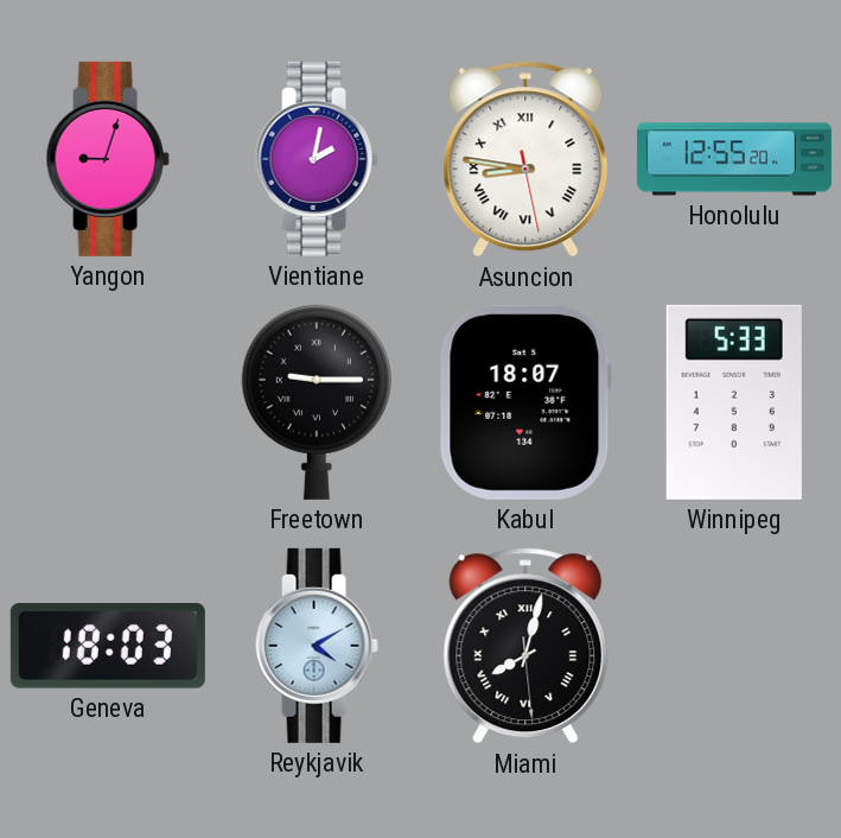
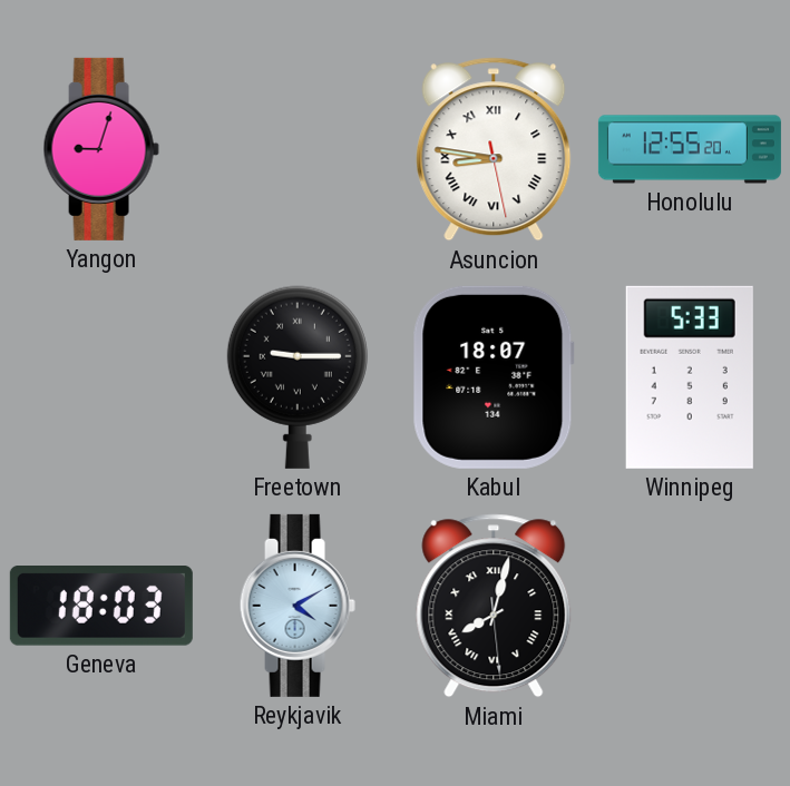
Vientiane: 2:02 -> none (317, 159)
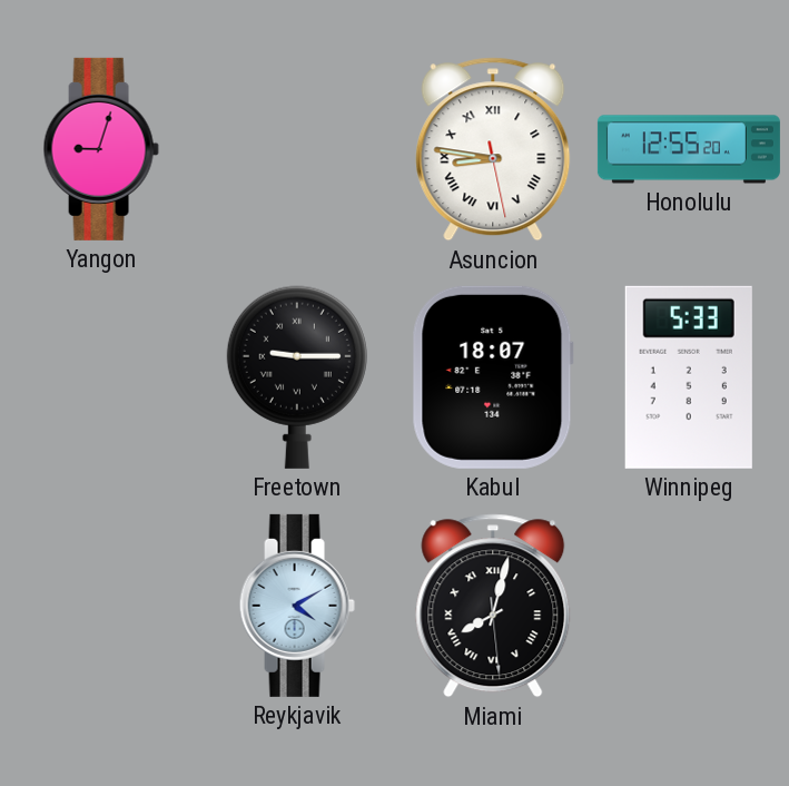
Geneva: 18:03 -> none (101, 607)
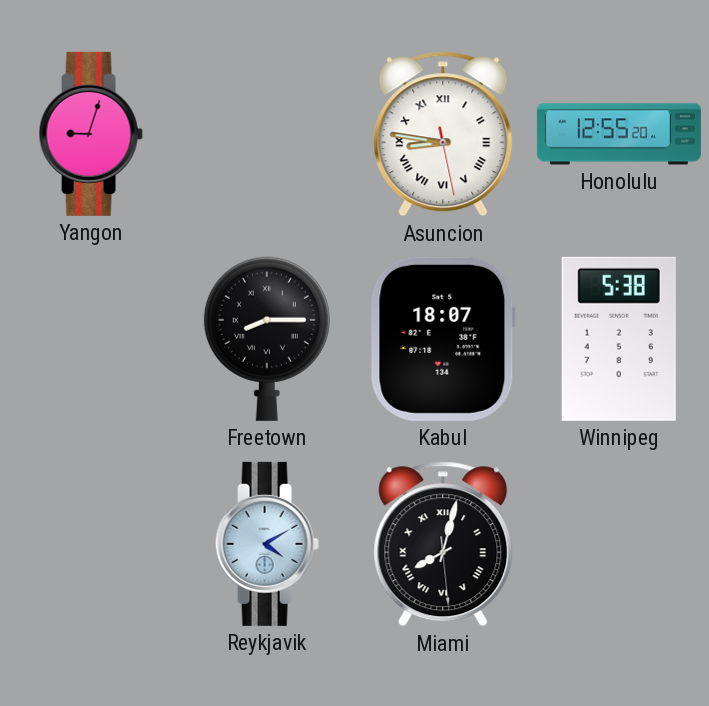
Freetown: 9:15 -> 8:15 (267, 339)
Winnipeg: 5:33 -> 5:38 (619, 339)
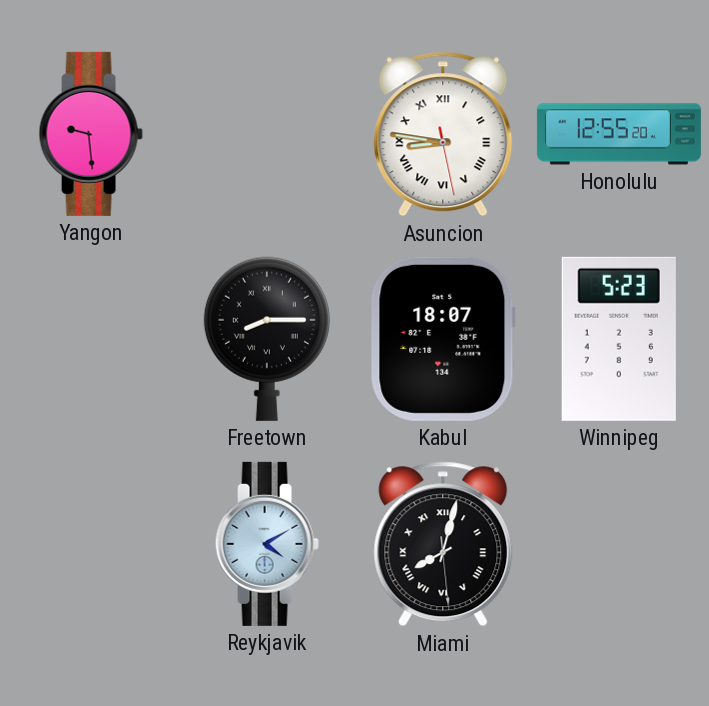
Yangon: 9:03 -> 9:29 (91, 134)
Winnipeg: 5:38 -> 5:23 (619, 339)
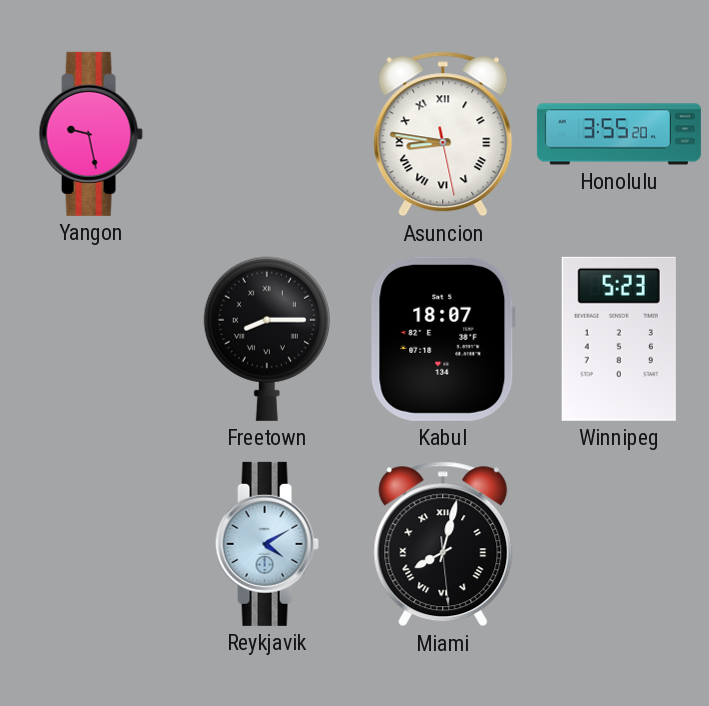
Yangon: 9:29 -> 9:28 (91, 134)
Honolulu: 12:55 -> 3:55 (619, 134)
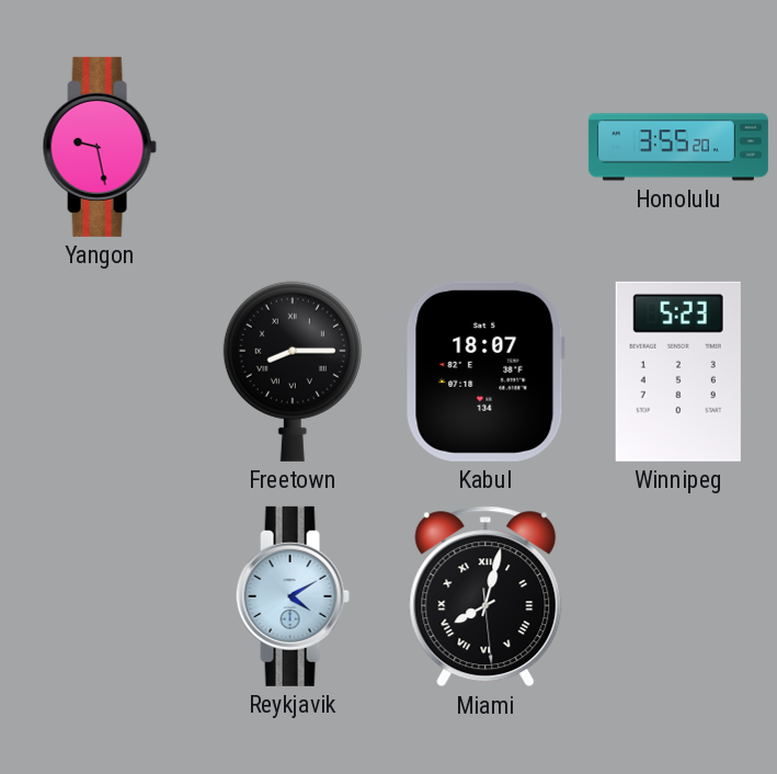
Asuncion: 8:46 -> none (443, 134)
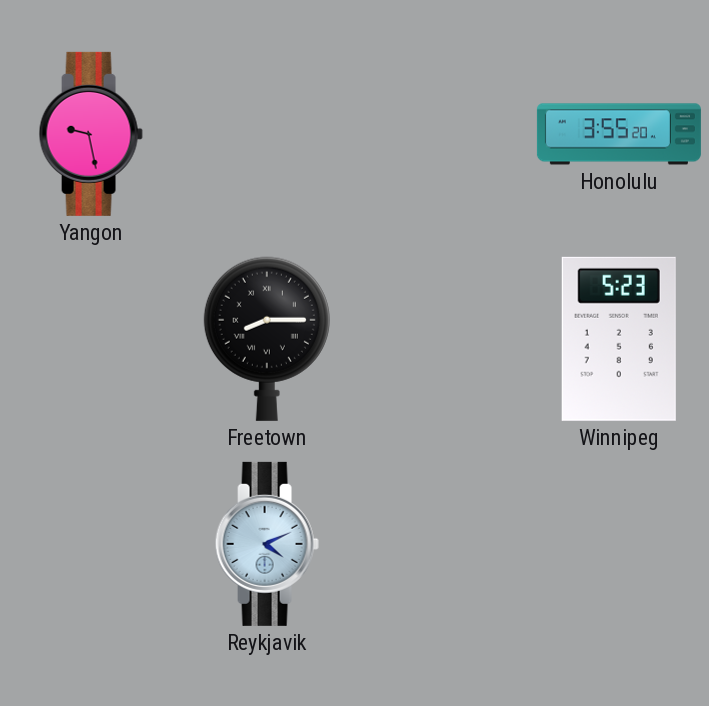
Kabul: 18:07 -> none (485, 372)
Reykjavik: 4:10 -> 4:11 (267, 544)
Miami: 8:02 -> none (485, 596)
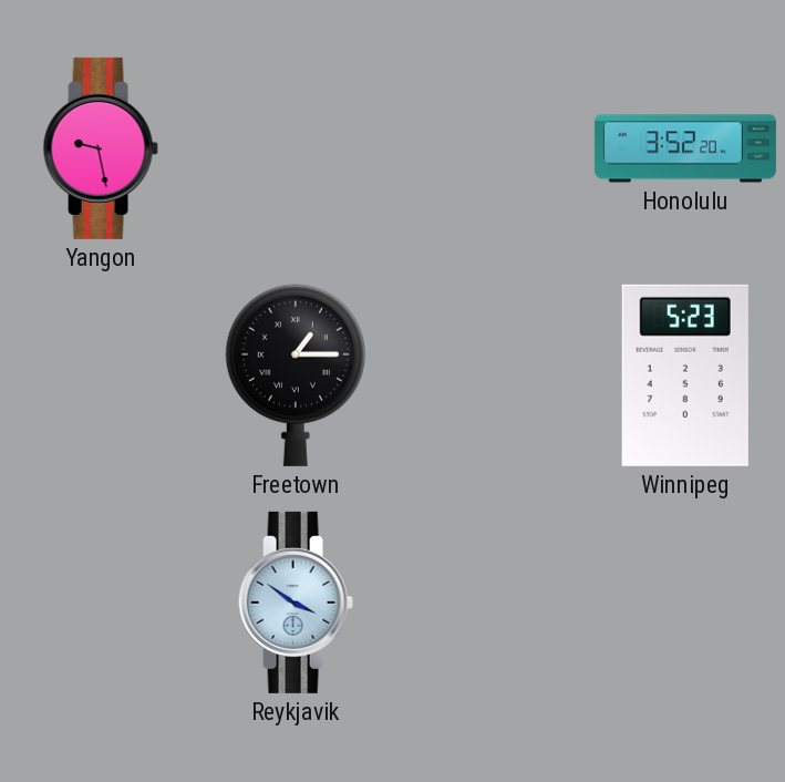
Honolulu: 3:55 -> 3:52 (685, 148)
Freetown: 8:15 -> 1:15 (296, 375)
Reykjavik: 4:11 -> 3:51 (296, 603)
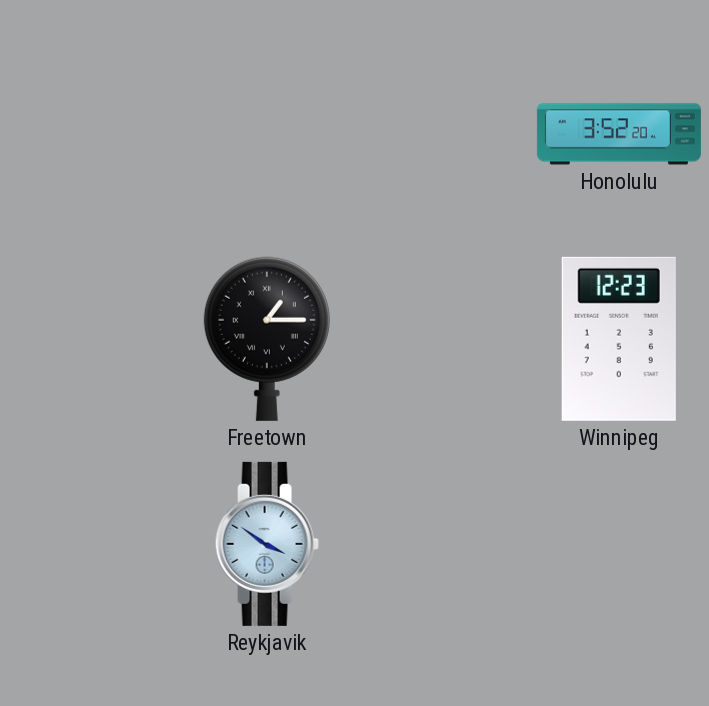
Yangon: 9:28 -> none (101, 148)
Winnipeg: 5:23 -> 12:23 (619, 339)
